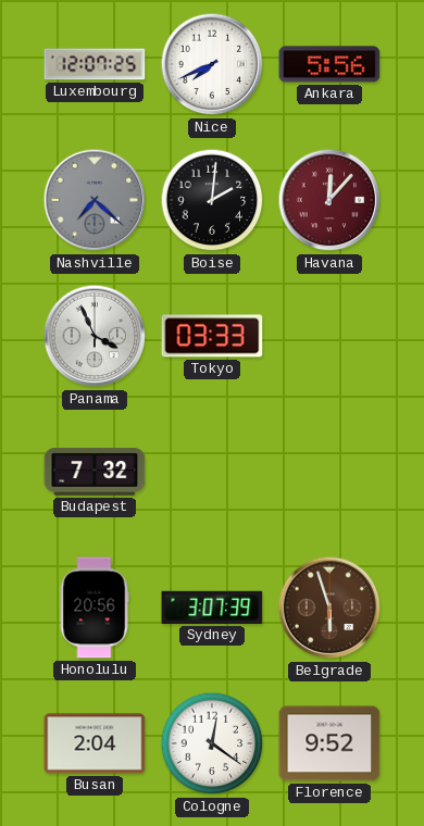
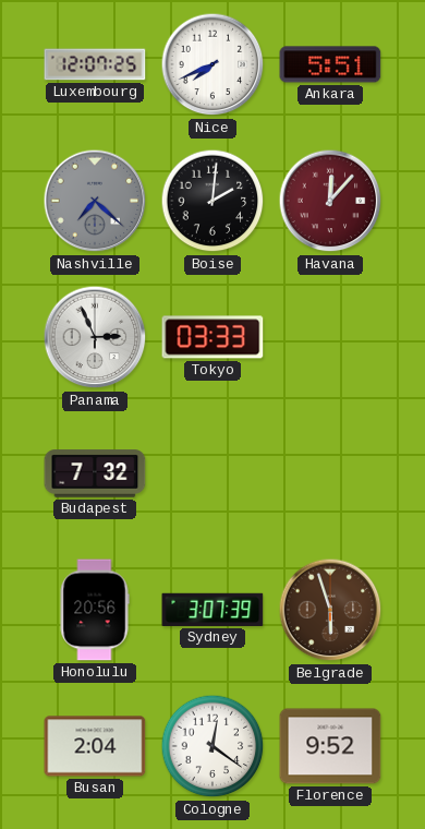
Ankara: 5:56 -> 5:51 (330, 64)
Panama: 3:56 -> 2:56 (95, 337)
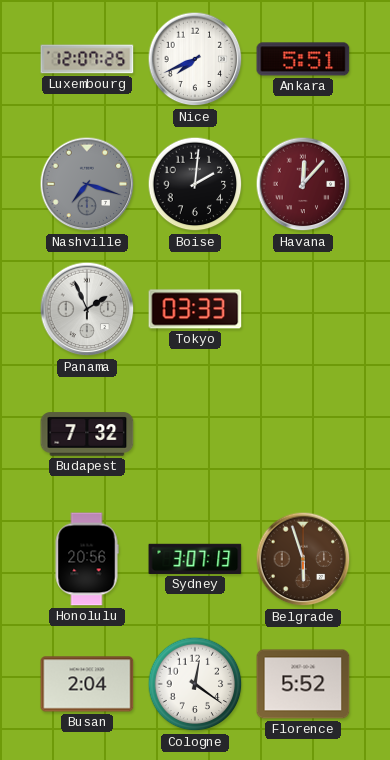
Nashville: 7:22 -> 7:18 (87, 184)
Panama: 2:56 -> 1:56 (87, 309)
Sydney: 3:07:39 -> 3:07:13 (195, 559)
Florence: 9:52 -> 5:52 (303, 684)
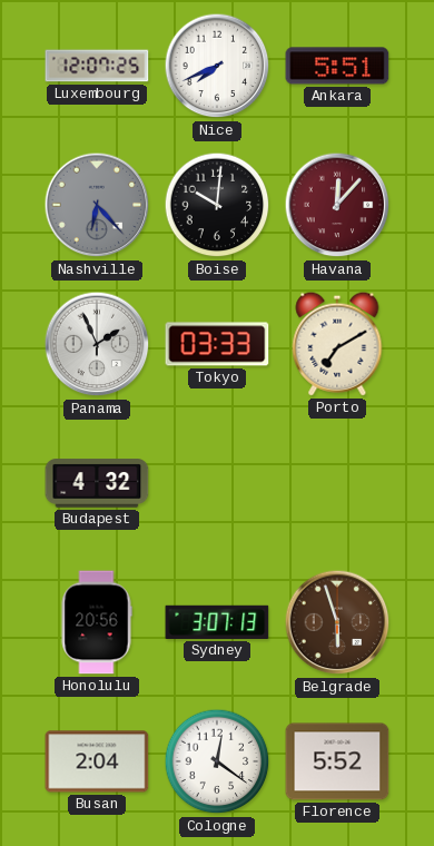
Nashville: 7:18 -> 6:23 (97, 205)
Boise: 2:01 -> 10:01 (217, 205)
Porto: none -> 7:10 (337, 344)
Budapest: 7:32 -> 4:32 (97, 483)
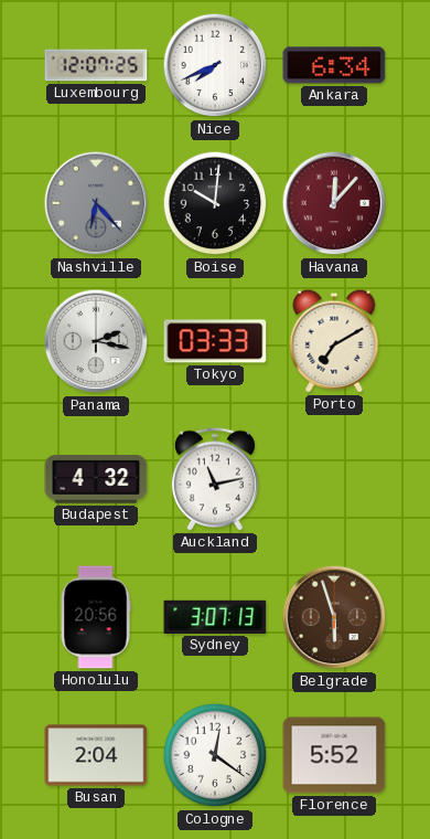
Ankara: 5:51 -> 6:34 (334, 65)
Panama: 1:56 -> 2:17 (96, 341)
Auckland: none -> 11:13 (215, 479)
